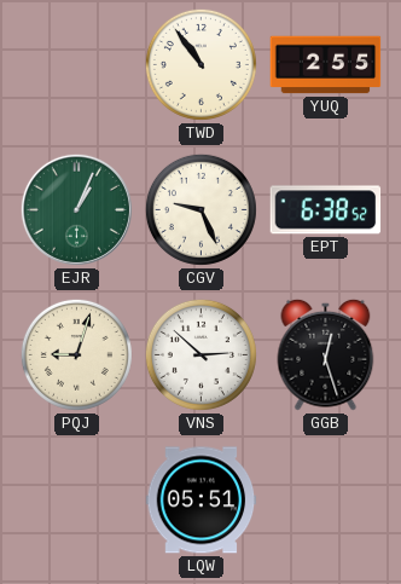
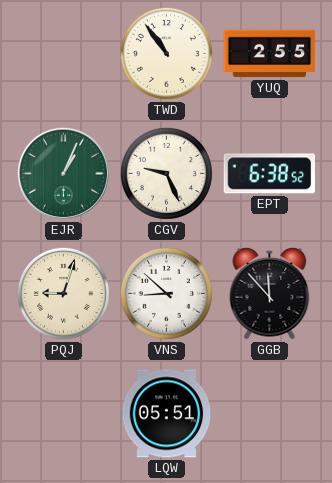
VNS: 2:52 -> 8:52 (166, 293)
GGB: 12:27 -> 11:53 (270, 293)
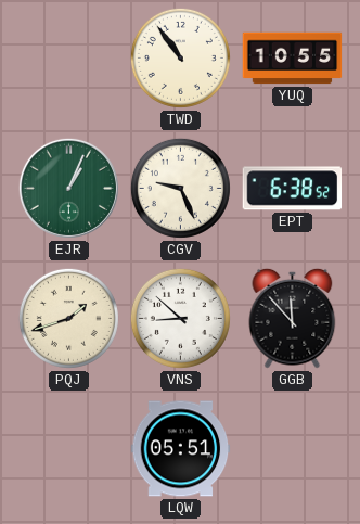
YUQ: 2:55 -> 10:55 (293, 59)
PQJ: 9:03 -> 1:42 (68, 318)
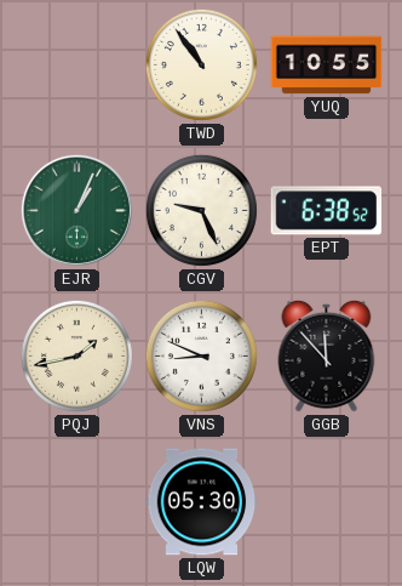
PQJ: 1:42 -> 1:43 (76, 355)
VNS: 8:52 -> 8:49 (201, 355)
LQW: 05:51 -> 05:30 (202, 502)
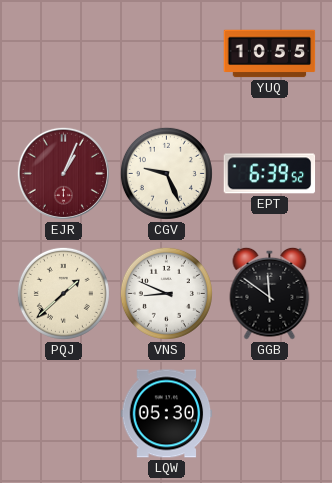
TWD: 10:54 -> none (201, 64)
EJR dial: green -> burgundy (63, 173)
EPT: 6:38 -> 6:39 (270, 174)
PQJ: 1:43 -> 1:38 (63, 293)
GGB: 11:53 -> 11:51 (270, 293)
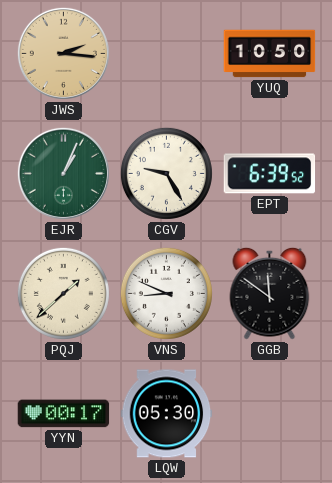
JWS: none -> 2:16 (63, 53)
YUQ: 10:55 -> 10:50 (270, 54)
EJR dial: burgundy -> green (63, 173)
CGV: 9:26 -> 9:25 (166, 173)
YYN: none -> 00:17 (64, 414)
